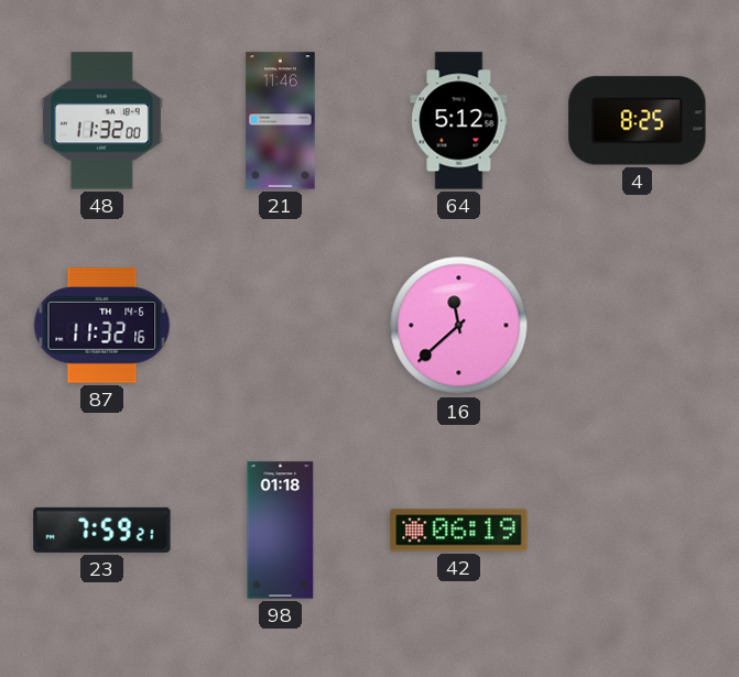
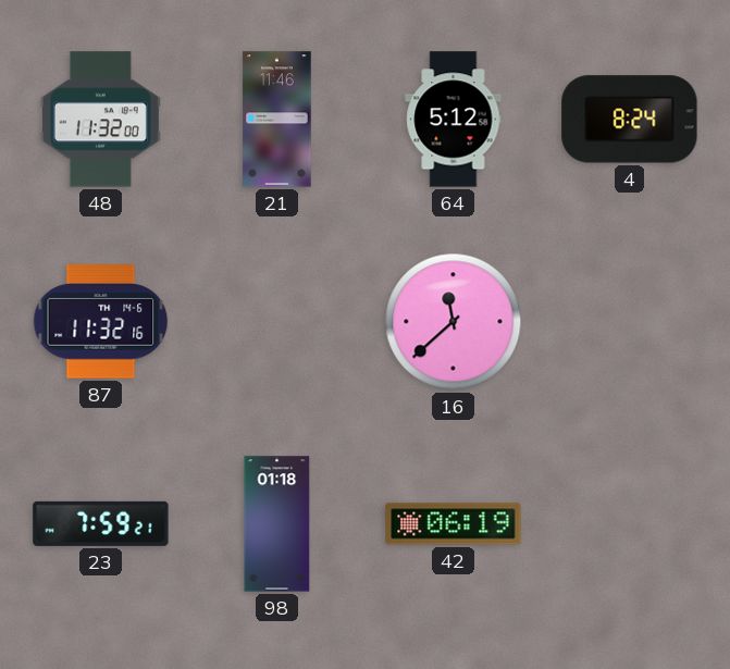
4: 8:25 -> 8:24 (630, 120)
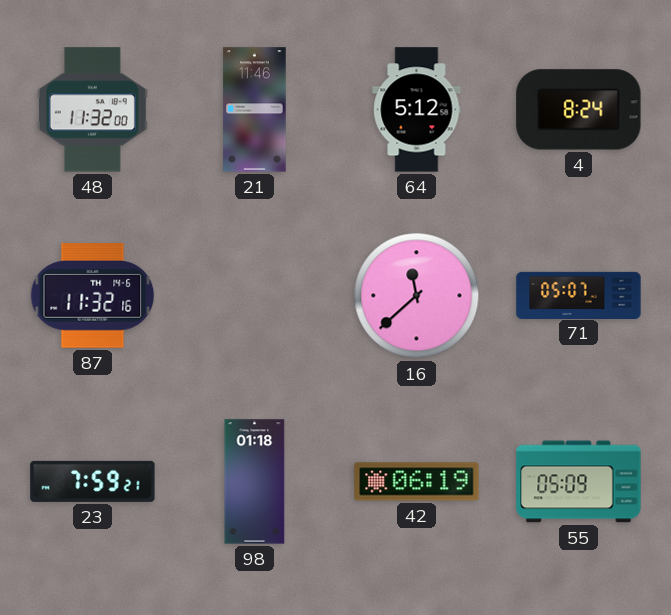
71: none -> 05:07 (579, 295)
55: none -> 05:09 (579, 482)
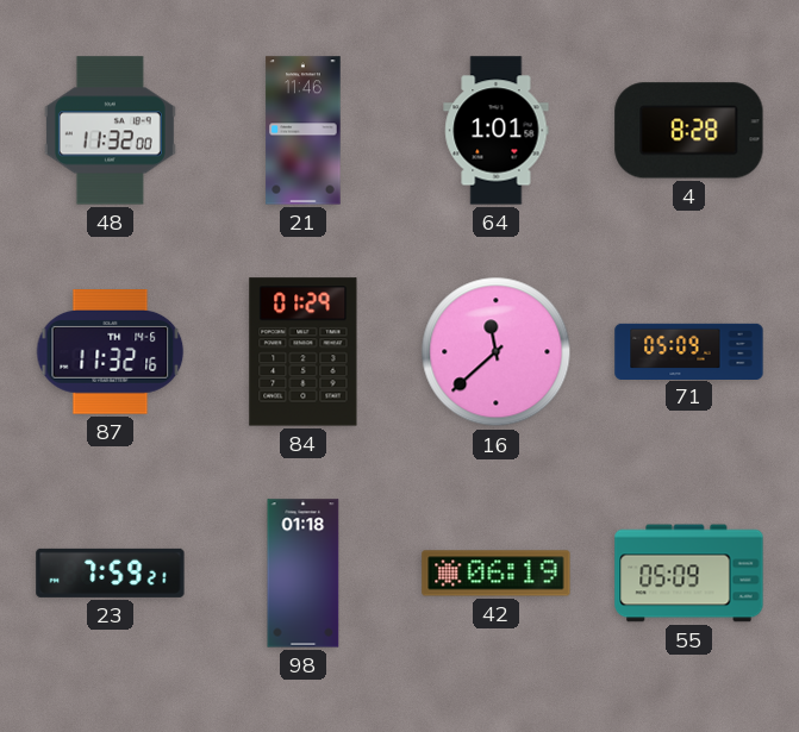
64: 5:12 -> 1:01 (497, 131)
4: 8:24 -> 8:28 (689, 131)
84: none -> 01:29 (304, 352)
71: 05:07 -> 05:09 (689, 351)
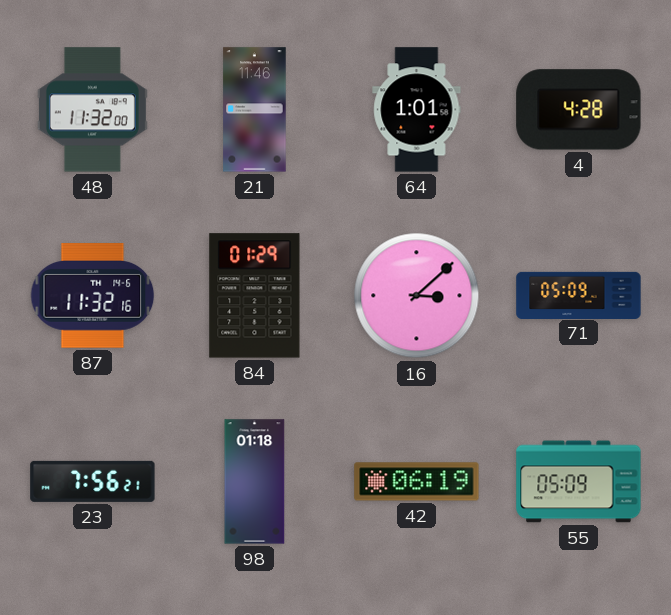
4: 8:28 -> 4:28 (579, 110)
16: 11:38 -> 3:08 (417, 296)
23: 7:59 -> 7:56 (93, 481)
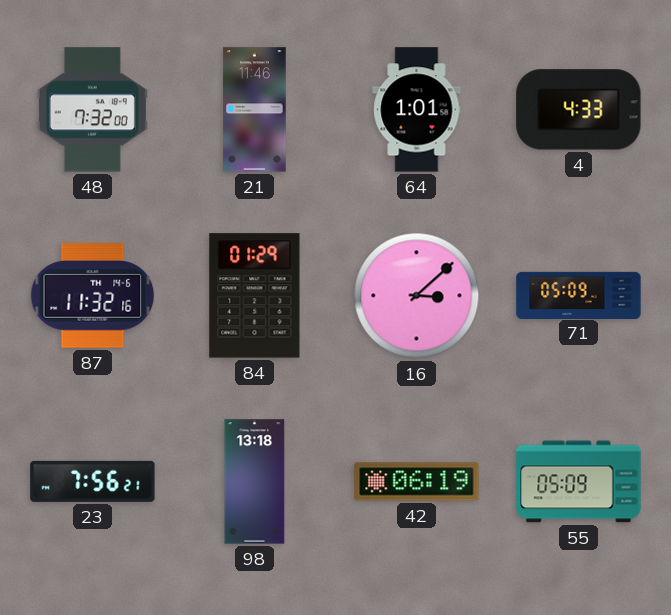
48: 11:32 -> 7:32 (92, 110)
4: 4:28 -> 4:33 (579, 110)
98: 01:18 -> 13:18 (255, 482)
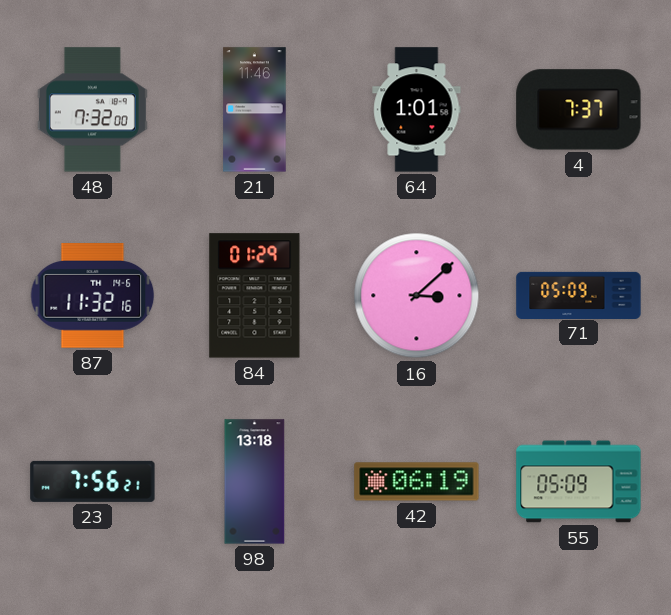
4: 4:33 -> 7:37 (579, 110)
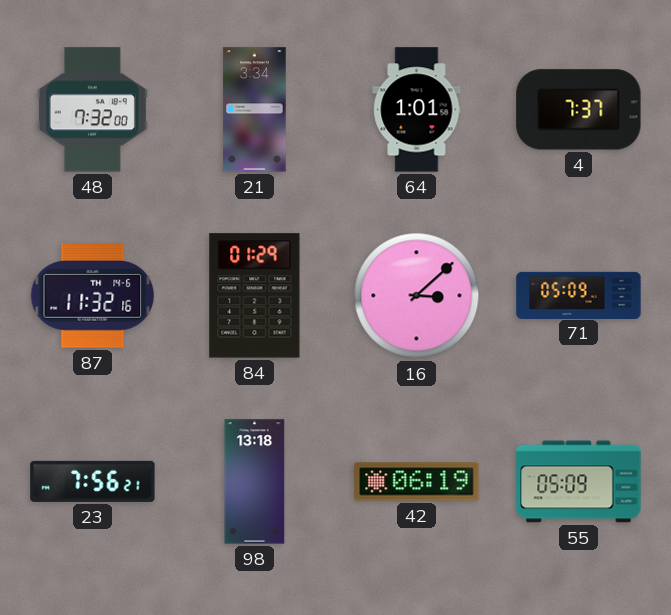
21: 11:46 -> 3:34 (255, 110)
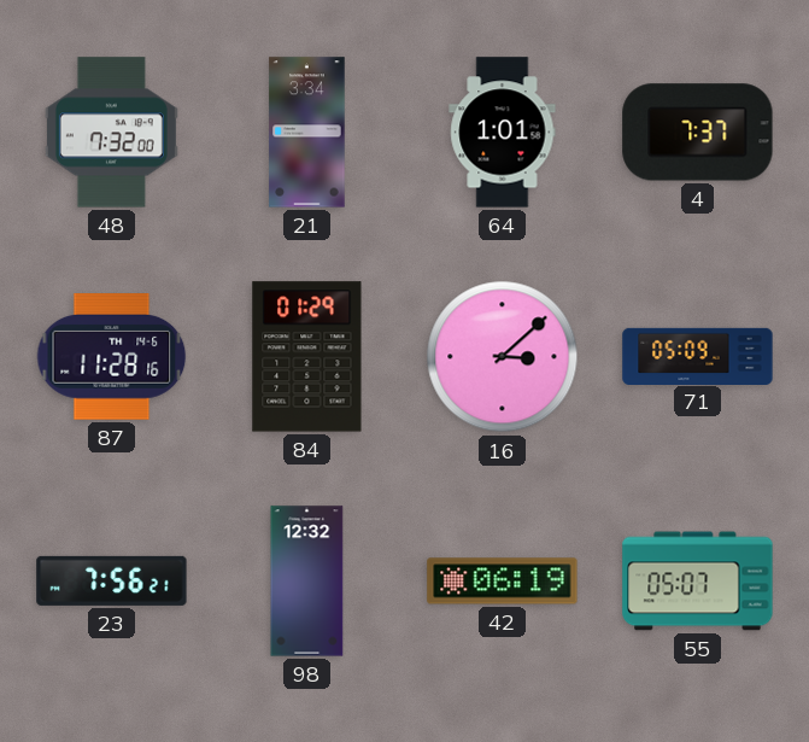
87: 11:32 -> 11:28 (112, 357)
98: 13:18 -> 12:32 (307, 582)
55: 05:09 -> 05:07 (698, 582)
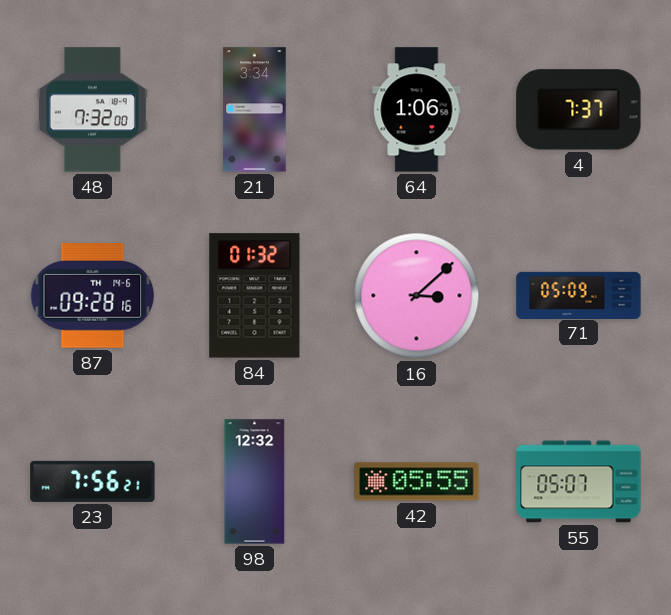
64: 1:01 -> 1:06 (417, 110)
87: 11:28 -> 09:28 (93, 296)
84: 01:29 -> 01:32 (255, 296)
42: 06:19 -> 05:55 (417, 482)
